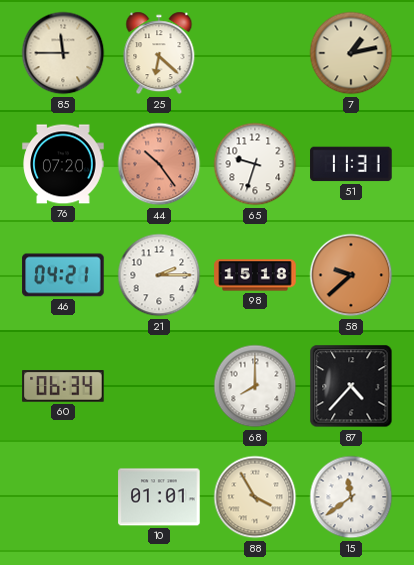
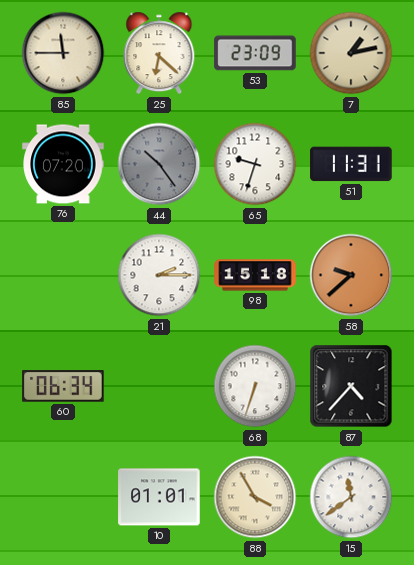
53: none -> 23:09 (255, 53)
44 dial: salmon -> grey (159, 164)
46: 04:21 -> none (63, 275)
68: 8:00 -> 6:33 (255, 386)
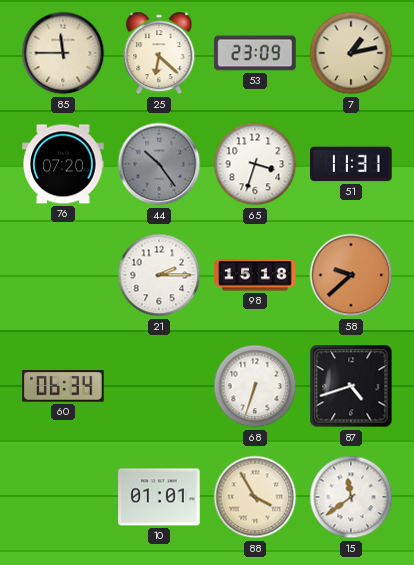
65: 9:33 -> 3:33 (255, 164)
87: 4:37 -> 4:42 (351, 386)
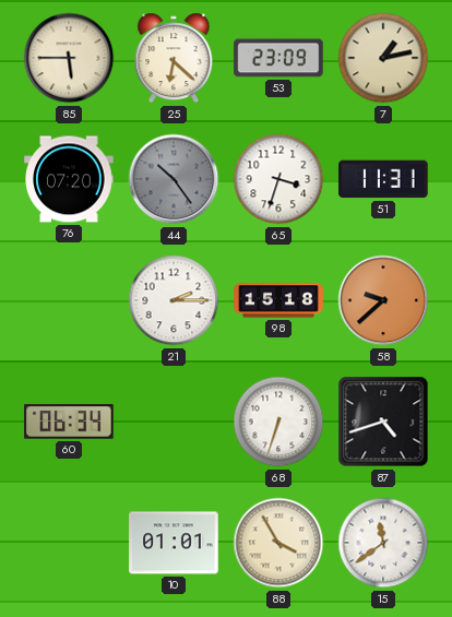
85: 11:45 -> 5:45 (69, 58)
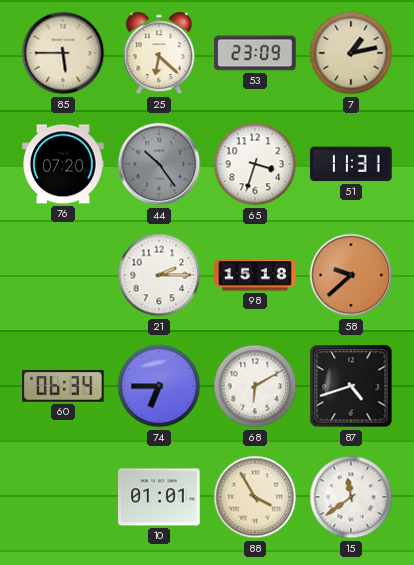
74: none -> 6:45 (159, 386)
68: 6:33 -> 6:10 (255, 386)
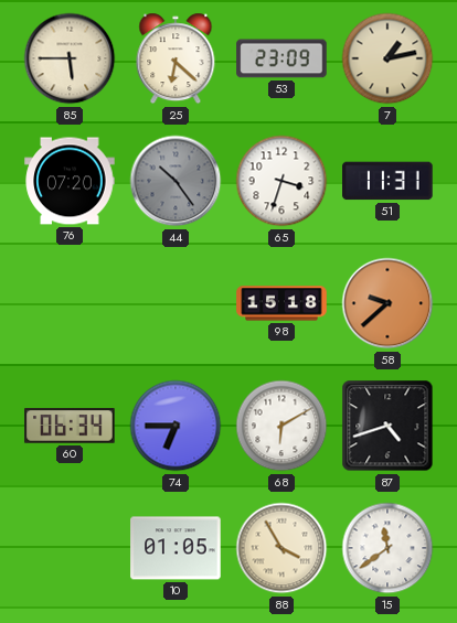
21: 2:15 -> none (159, 275)
10: 01:01 -> 01:05 (176, 548)
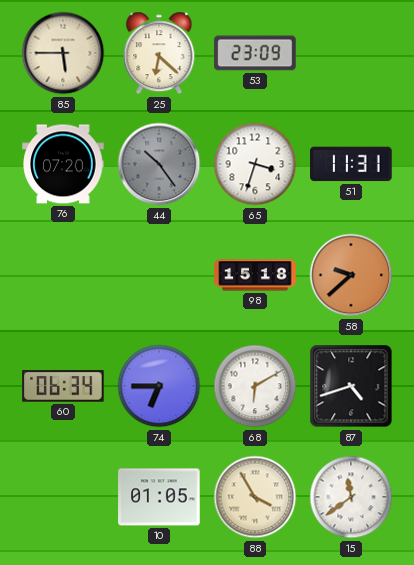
7: 1:13 -> none (387, 58)
